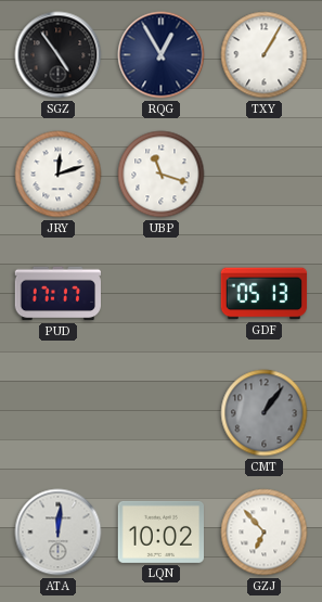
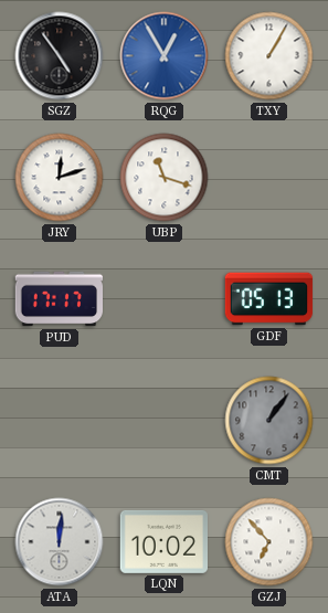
RQG dial: navy -> blue (165, 56)
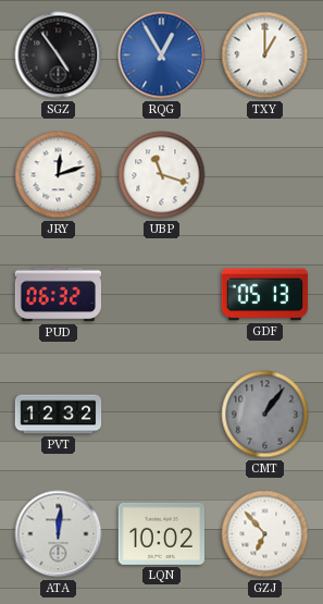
TXY: 1:05 -> 1:00 (265, 56)
PUD: 17:17 -> 06:32 (59, 295)
PVT: none -> 12:32 (59, 415)
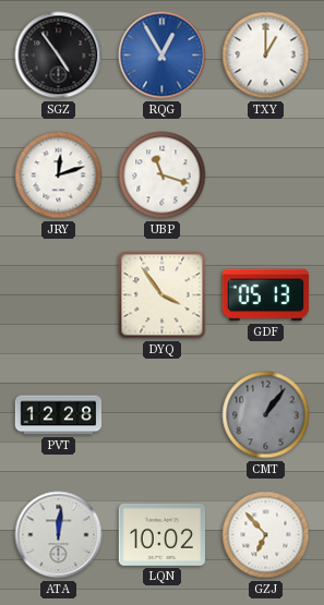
PUD: 06:32 -> none (59, 295)
DYQ: none -> 3:54 (163, 295)
PVT: 12:32 -> 12:28 (59, 415)
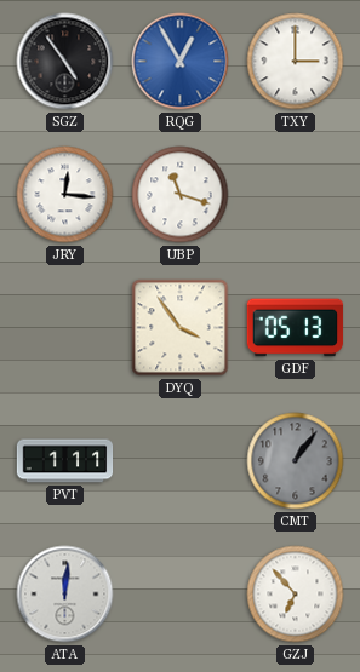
TXY: 1:00 -> 3:00 (296, 62)
JRY: 12:12 -> 12:16 (65, 195)
PVT: 12:28 -> 1:11 (65, 461)
LQN: 10:02 -> none (161, 534)
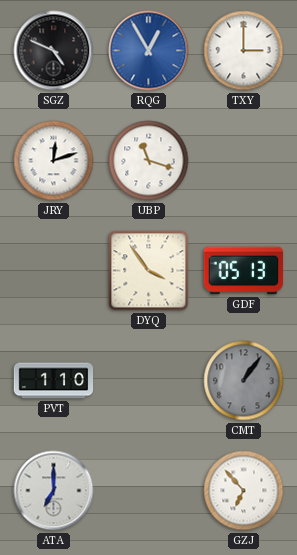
SGZ: 4:54 -> 4:49 (54, 51)
JRY: 12:16 -> 12:12 (54, 161)
PVT: 1:11 -> 1:10 (54, 381)
ATA: 12:01 -> 7:00 (54, 491)
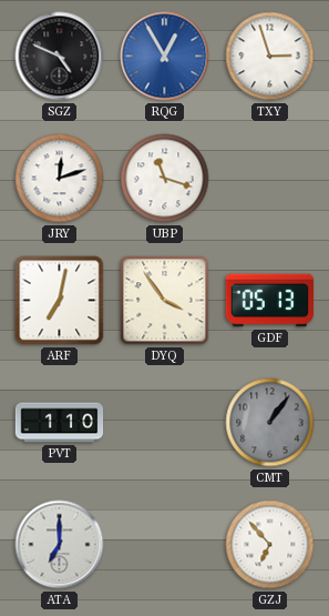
TXY: 3:00 -> 2:57 (270, 57)
ARF: none -> 7:02 (60, 301)
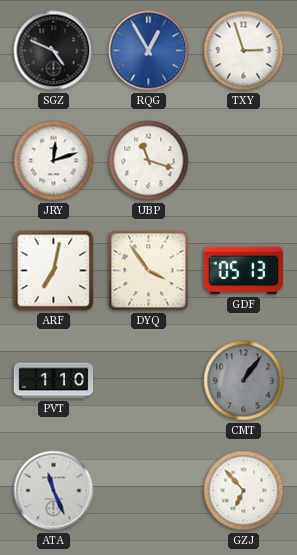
ATA: 7:00 -> 11:26 (54, 491)
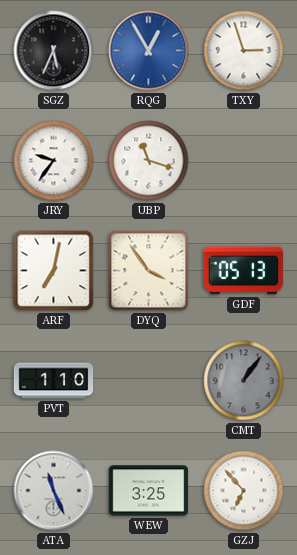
SGZ: 4:49 -> 5:34 (54, 51)
JRY: 12:12 -> 9:36 (54, 161)
WEW: none -> 3:25 (149, 491)
